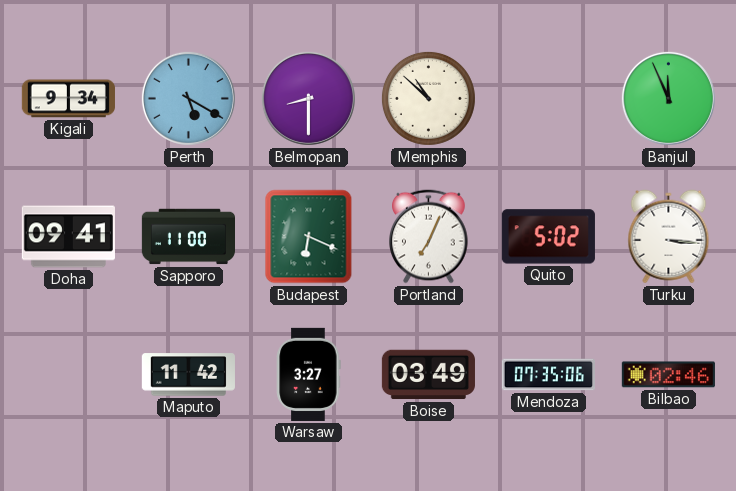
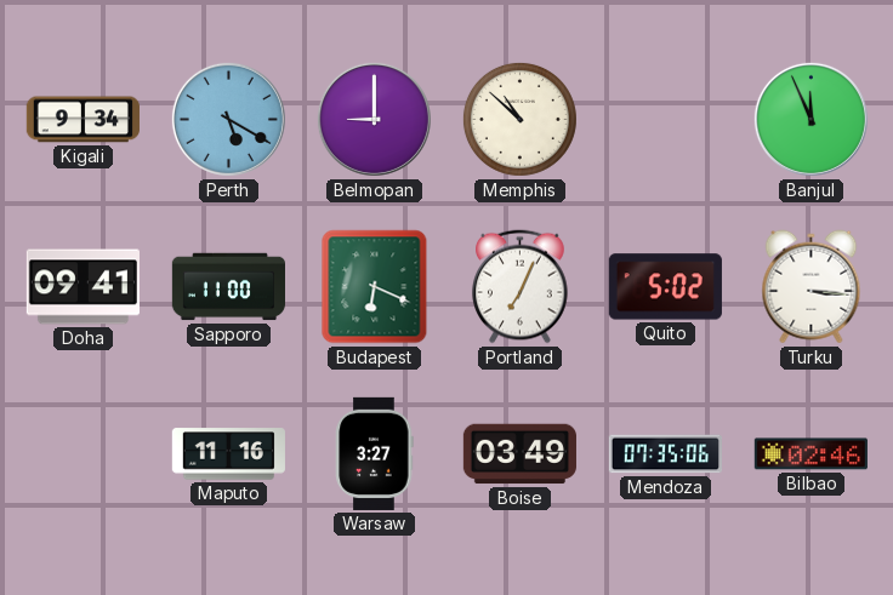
Belmopan: 8:30 -> 9:00 (374, 119)
Maputo: 11:42 -> 11:16 (228, 454)
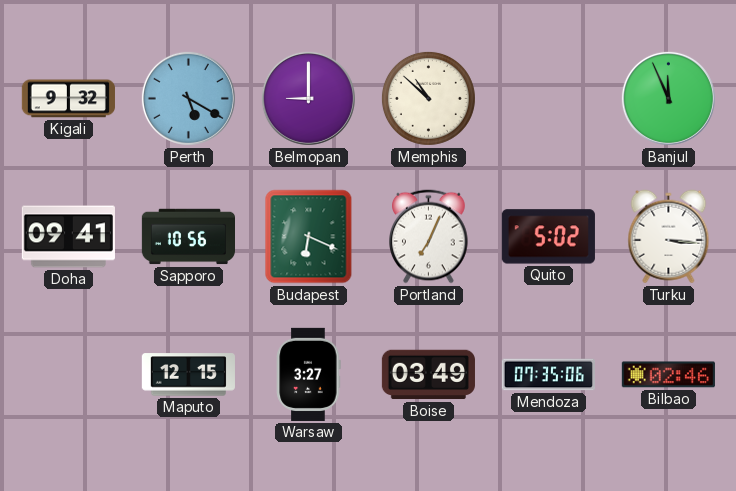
Kigali: 9:34 -> 9:32 (68, 99)
Sapporo: 11:00 -> 10:56 (188, 237)
Maputo: 11:16 -> 12:15 (188, 375)
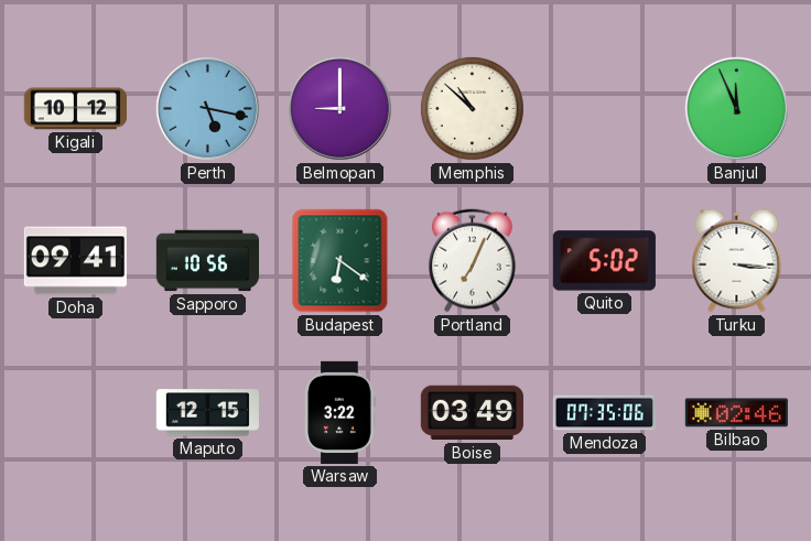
Kigali: 9:32 -> 10:12 (75, 109)
Perth: 5:20 -> 5:17 (207, 108)
Budapest: 6:19 -> 6:21 (340, 261)
Warsaw: 3:27 -> 3:22 (340, 412)
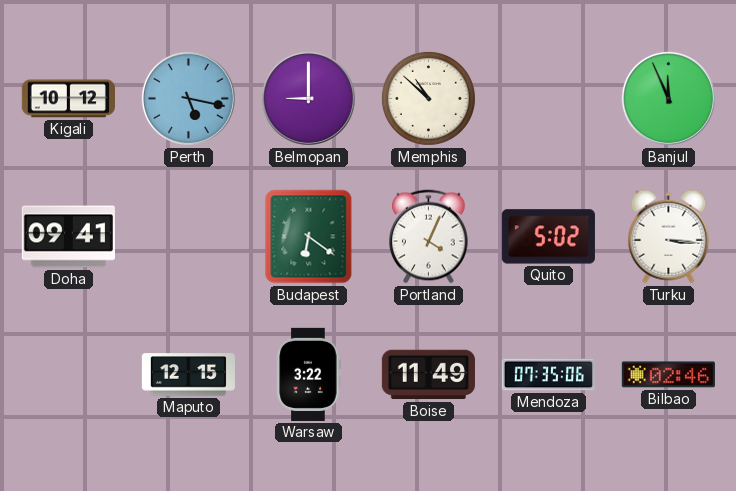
Sapporo: 10:56 -> none (207, 261)
Portland: 7:04 -> 4:04 (429, 237)
Boise: 03:49 -> 11:49 (428, 375)
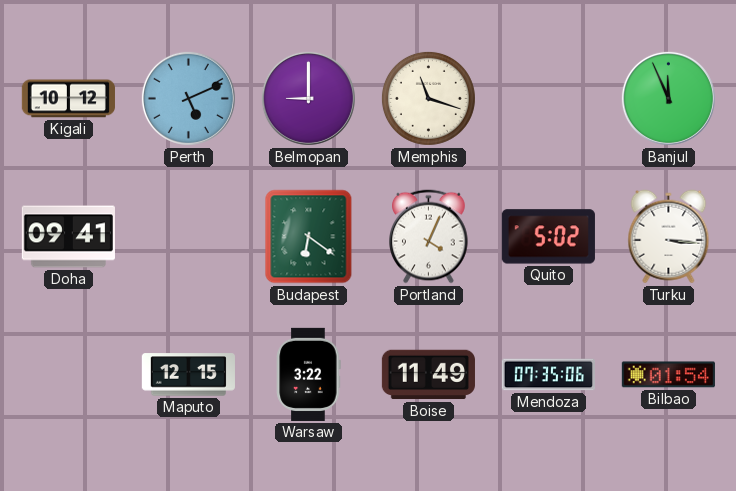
Perth: 5:17 -> 5:11 (188, 98)
Memphis: 10:52 -> 11:18 (428, 98)
Bilbao: 02:46 -> 01:54 (668, 375)
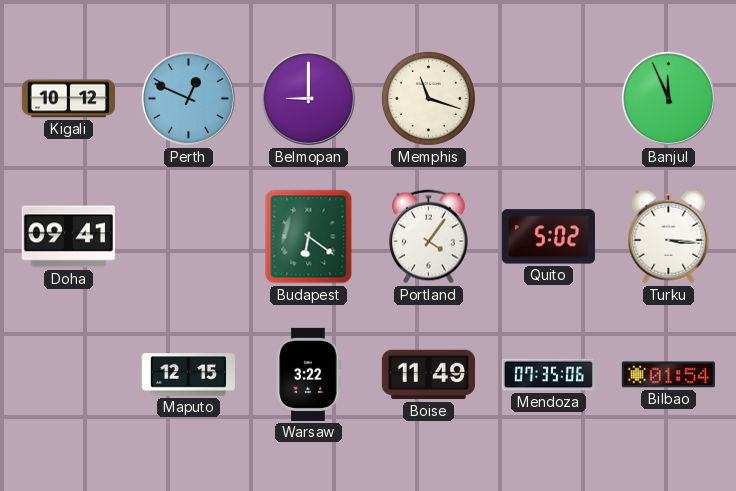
Perth: 5:11 -> 12:49 (188, 98)
Portland: 4:04 -> 4:06 (429, 237)
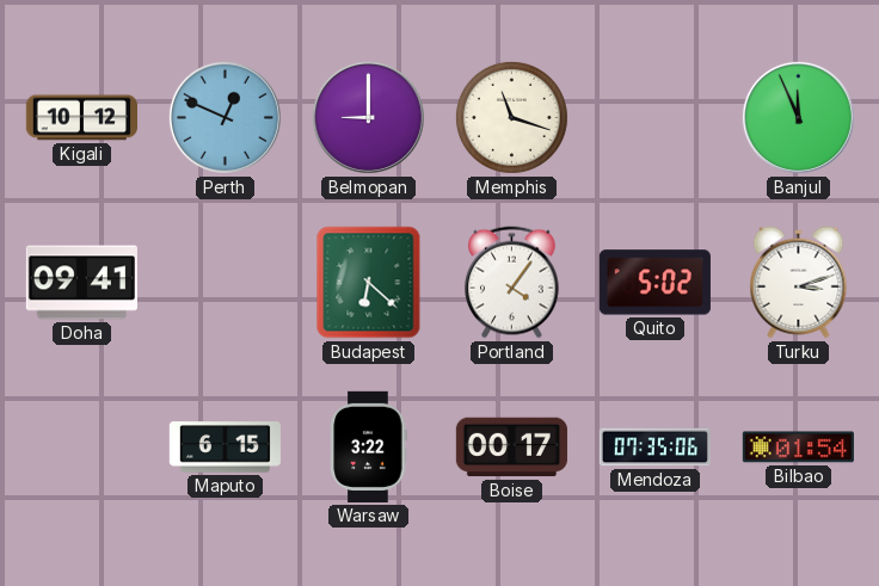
Budapest: 6:21 -> 6:22 (369, 283)
Turku: 3:16 -> 3:12 (799, 283)
Maputo: 12:15 -> 6:15 (225, 448)
Boise: 11:49 -> 00:17 (511, 448)
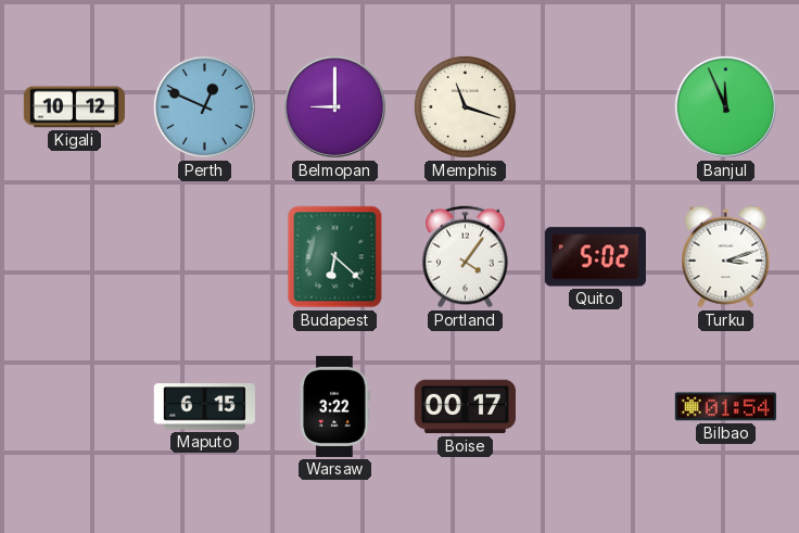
Doha: 09:41 -> none (81, 283)
Mendoza: 07:35 -> none (654, 448)
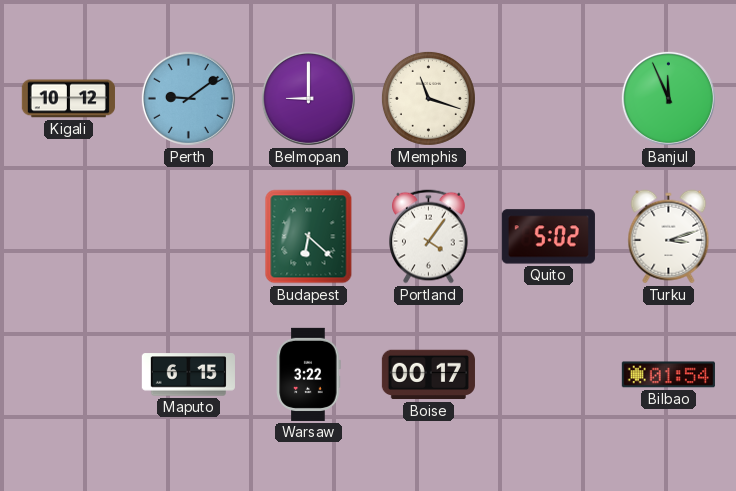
Perth: 12:49 -> 9:09 (188, 98)
